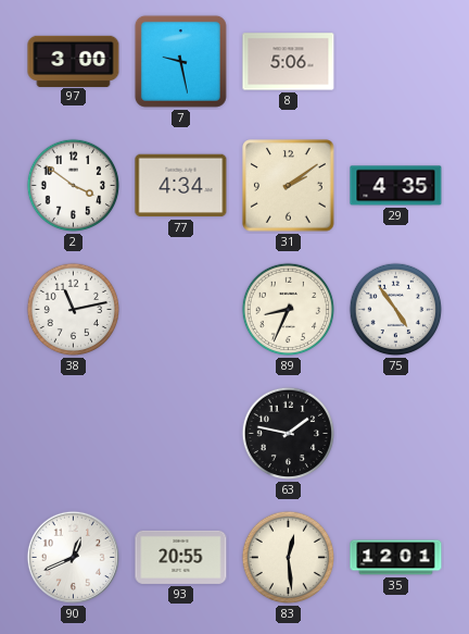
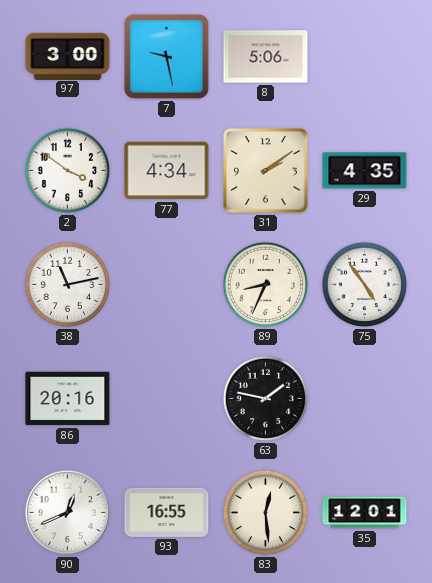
86: none -> 20:16 (68, 399)
93: 20:55 -> 16:55 (167, 512)
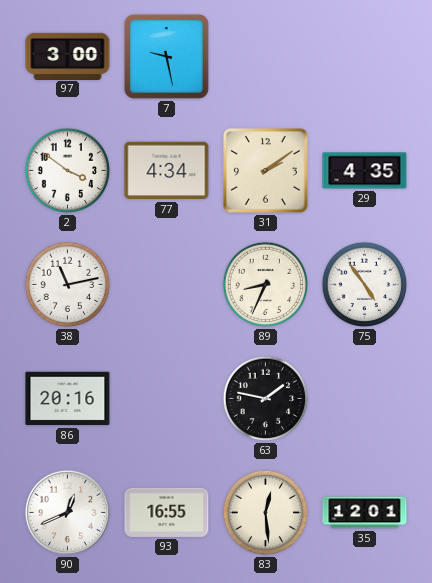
8: 5:06 -> none (266, 57)
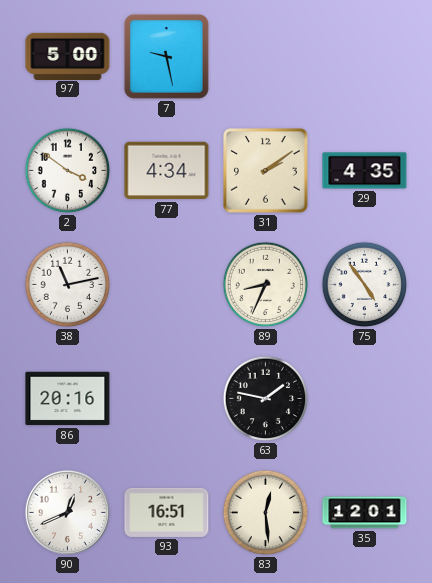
97: 3:00 -> 5:00 (68, 56)
93: 16:55 -> 16:51 (167, 512)
